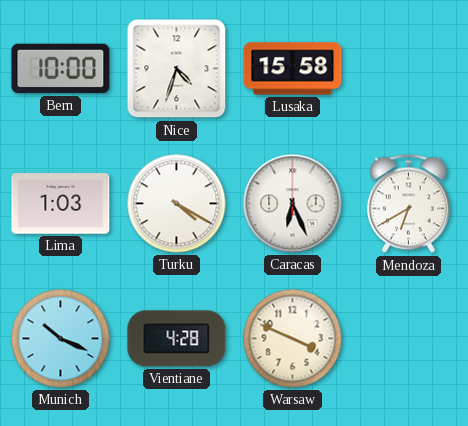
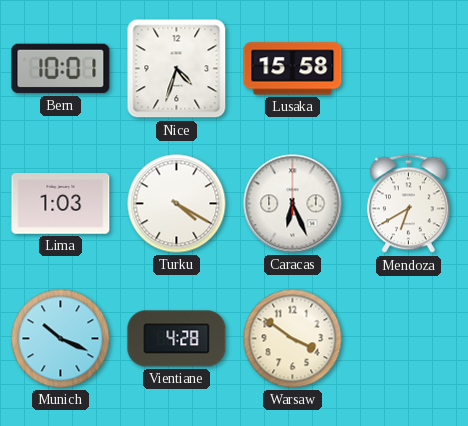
Bern: 10:00 -> 10:01 (61, 69)
Warsaw: 3:49 -> 3:51 (293, 339)
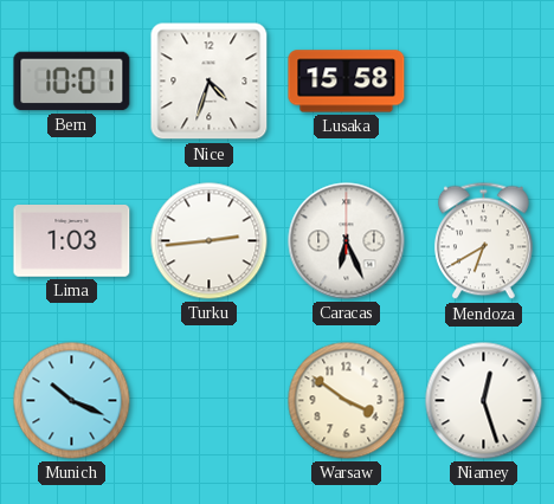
Turku: 4:20 -> 2:44 (210, 241)
Vientiane: 4:28 -> none (177, 339)
Niamey: none -> 12:27 (484, 401)
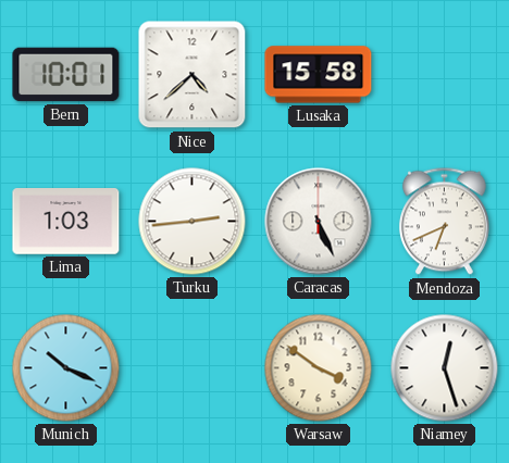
Nice: 4:33 -> 4:38 (193, 75)
Caracas: 6:26 -> 5:26 (319, 222)
Mendoza: 6:40 -> 6:41 (444, 222)
